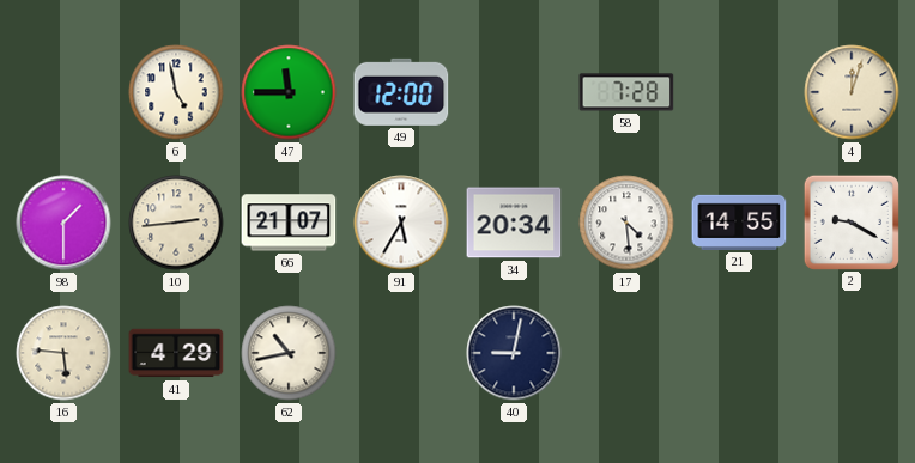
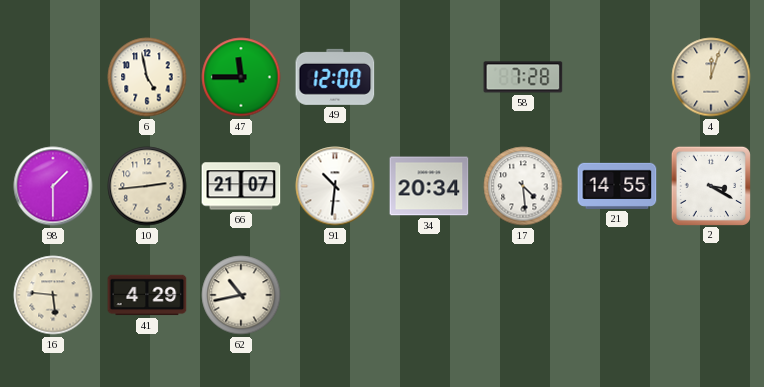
91: 5:35 -> 10:31 (335, 186)
2: 9:20 -> 3:20 (710, 185)
40: 9:02 -> none (514, 353)
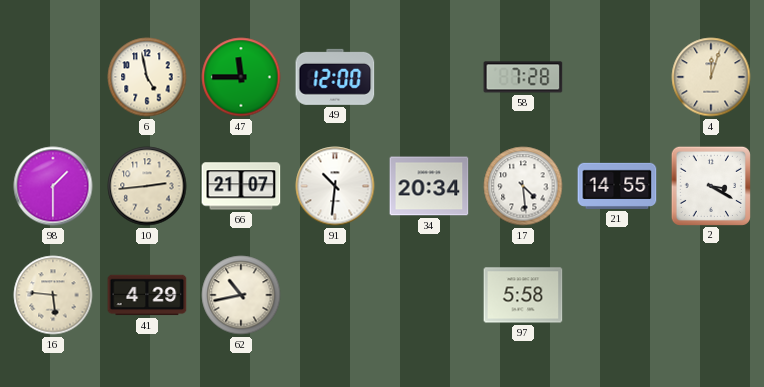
97: none -> 5:58 (523, 295)
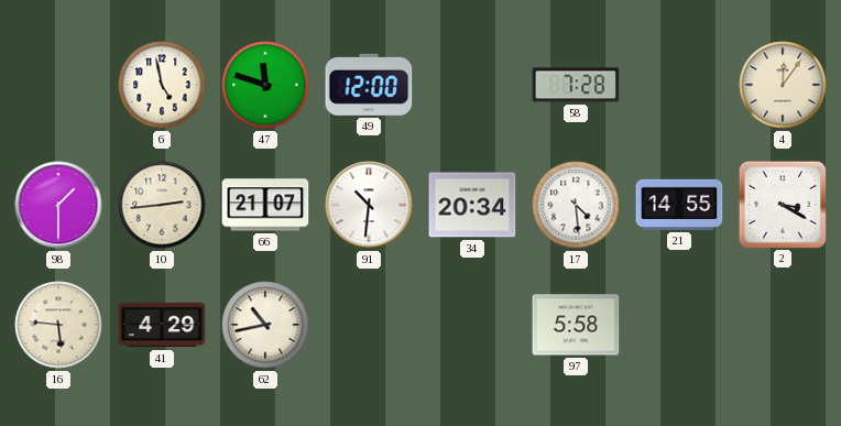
47: 11:45 -> 11:48 (265, 85)
4: 12:03 -> 12:06 (783, 85)
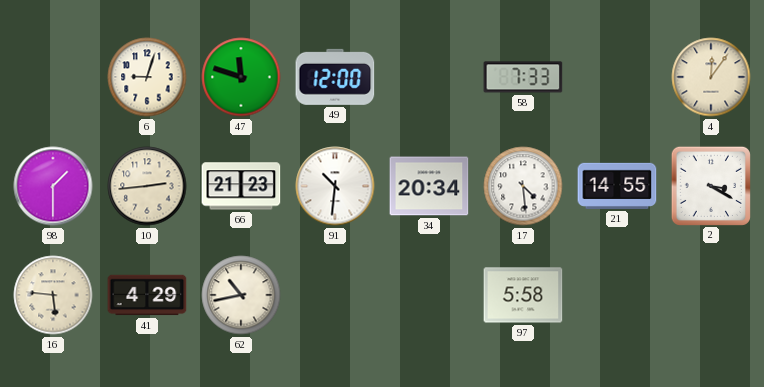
6: 4:58 -> 9:03 (147, 77)
58: 7:28 -> 7:33 (523, 77)
66: 21:07 -> 21:23 (241, 186)
